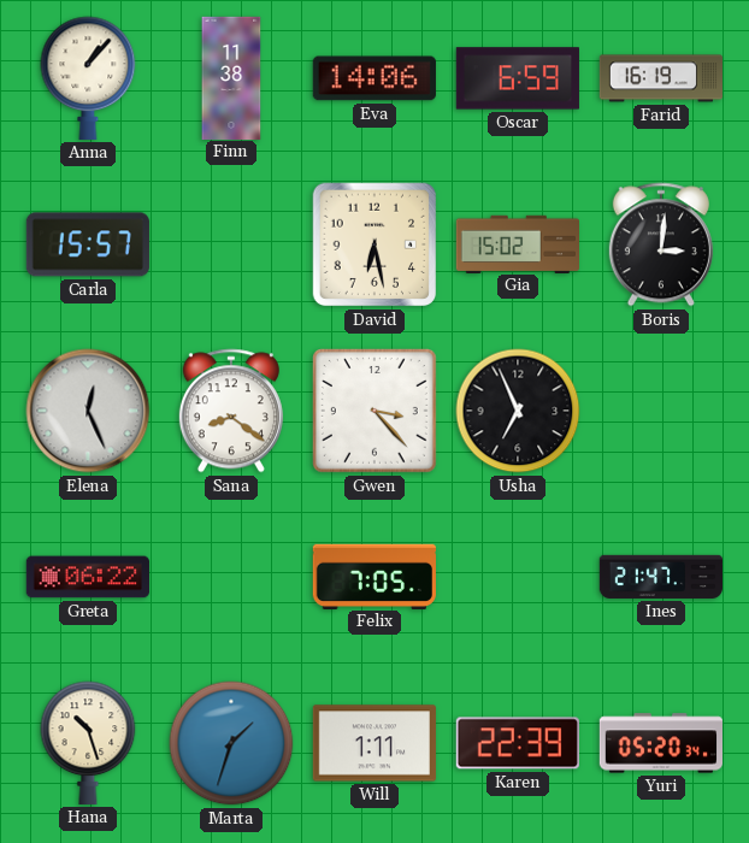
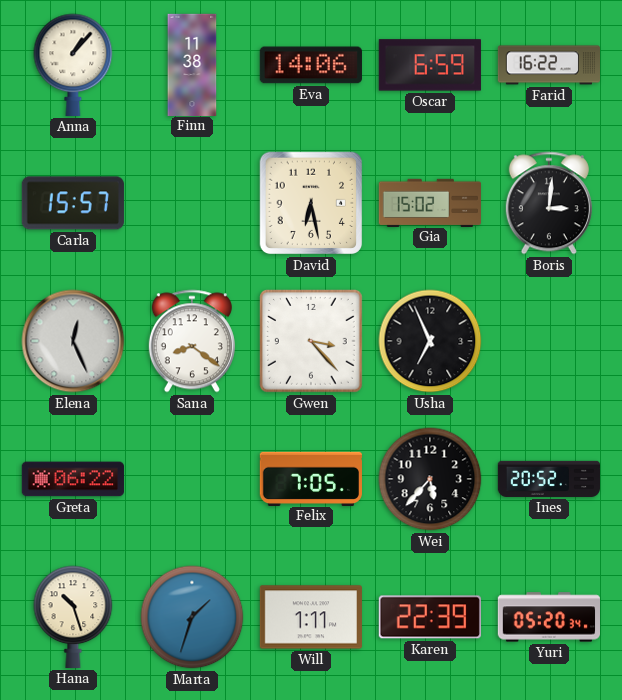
Farid: 16:19 -> 16:22 (548, 65)
Wei: none -> 5:37 (430, 479)
Ines: 21:47 -> 20:52 (548, 479)
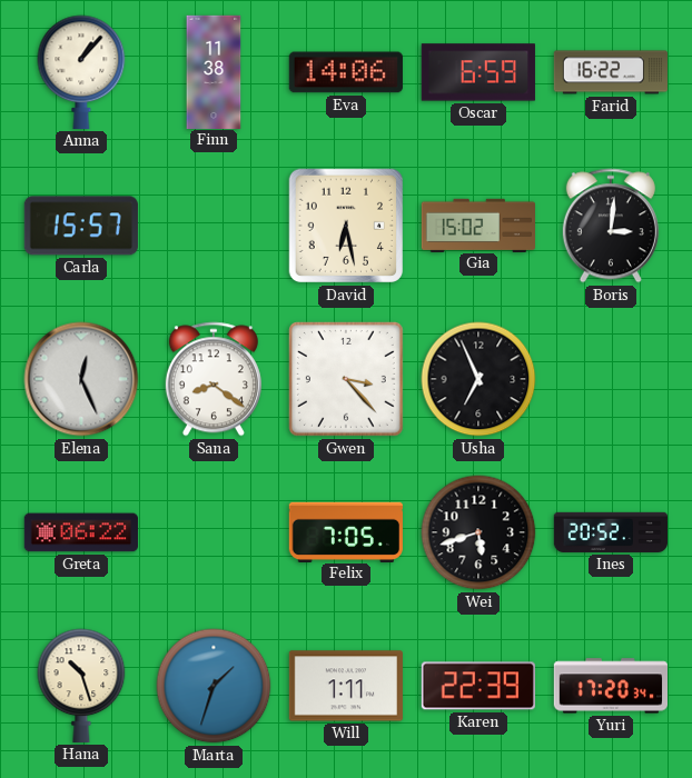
Wei: 5:37 -> 5:42 (478, 532)
Yuri: 05:20 -> 17:20 (610, 686)
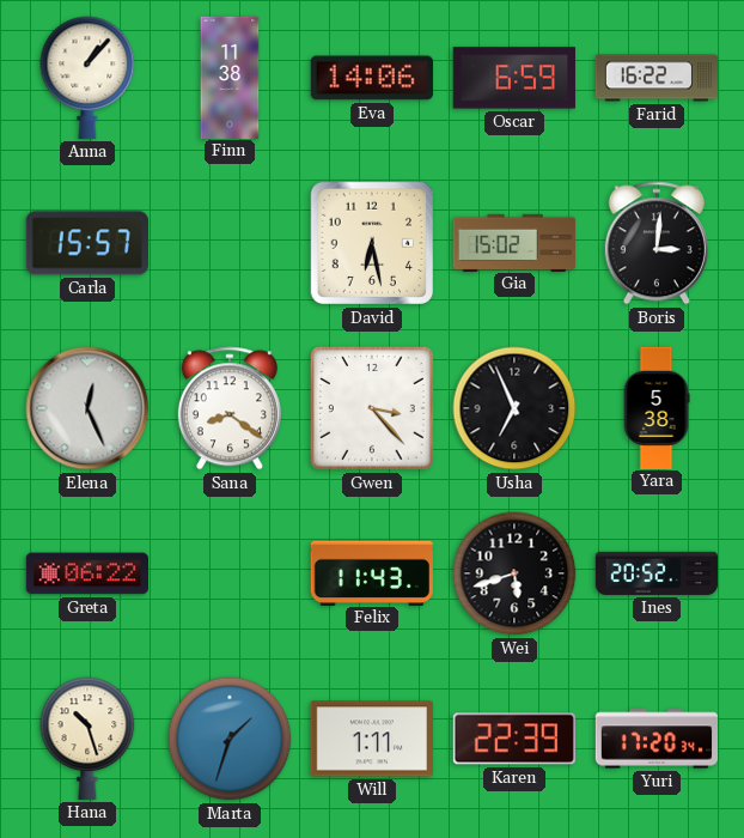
Yara: none -> 5:38 (657, 407)
Felix: 7:05 -> 11:43 (372, 572)
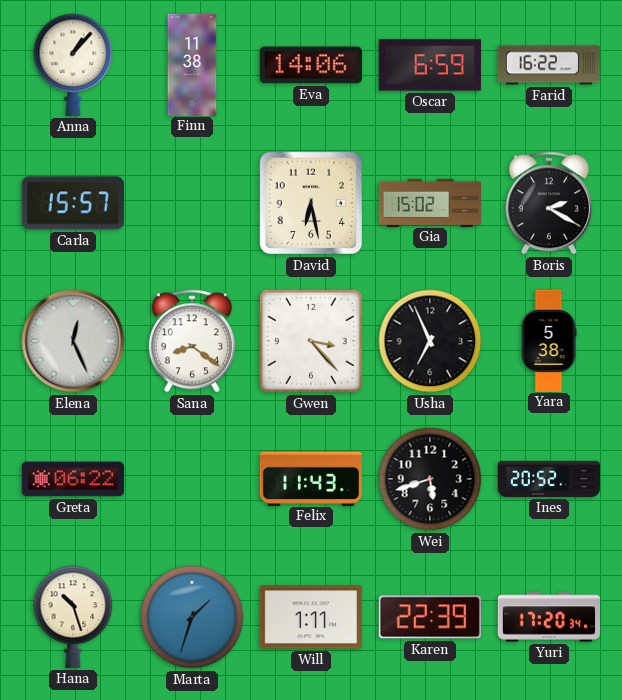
Boris: 3:01 -> 2:20 (549, 203)
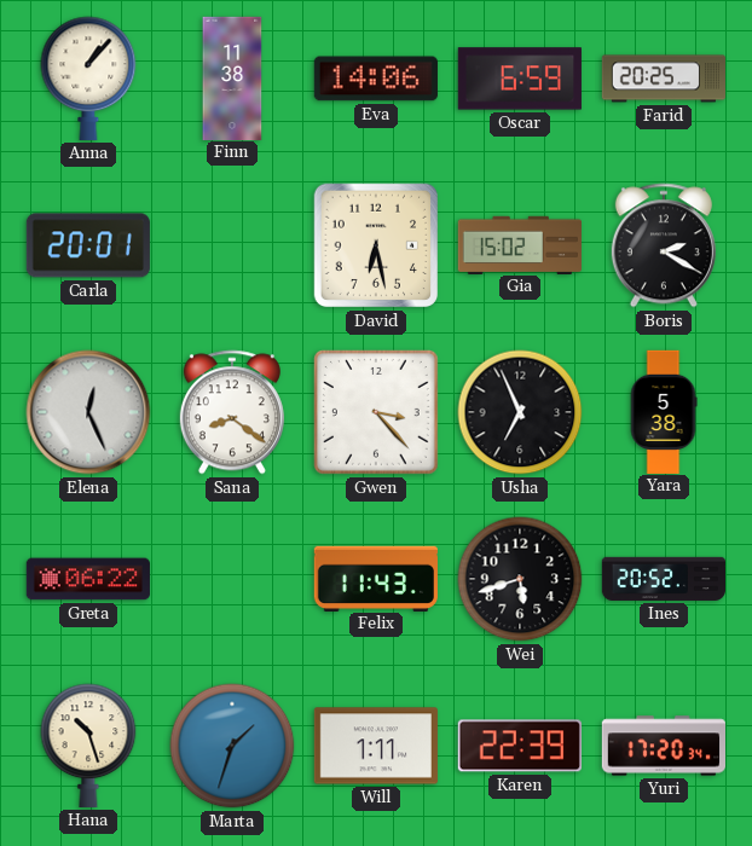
Farid: 16:22 -> 20:25 (663, 79)
Carla: 15:57 -> 20:01 (88, 245)
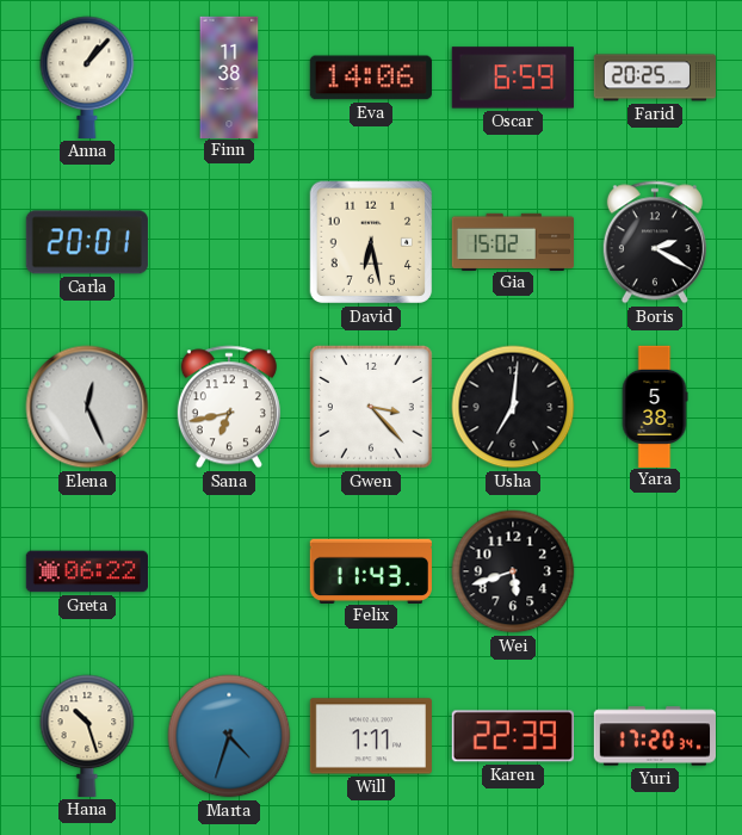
Sana: 8:21 -> 6:43 (229, 407)
Usha: 6:56 -> 7:01 (513, 407)
Ines: 20:52 -> none (663, 579)
Marta: 1:33 -> 4:33 (229, 736)
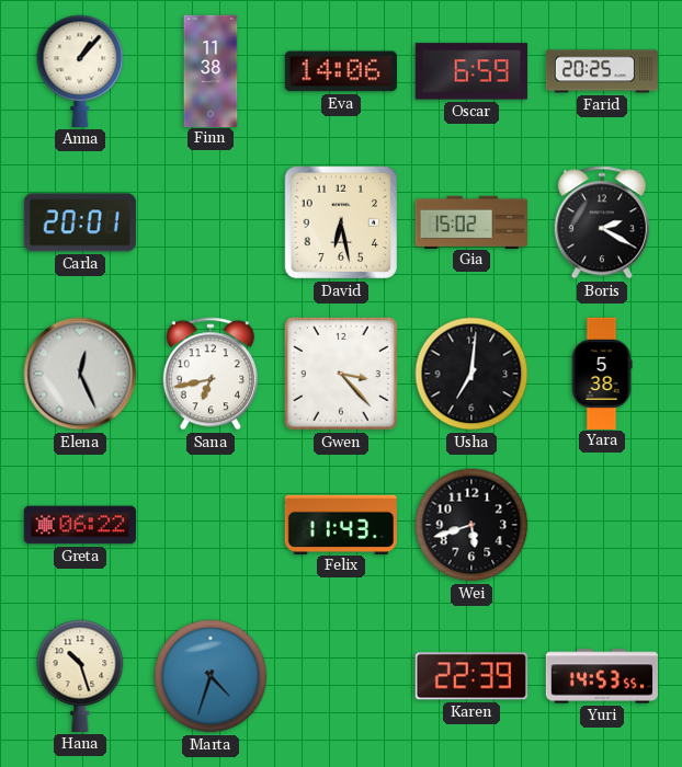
Will: 1:11 -> none (371, 736)
Yuri: 17:20 -> 14:53 (601, 676)
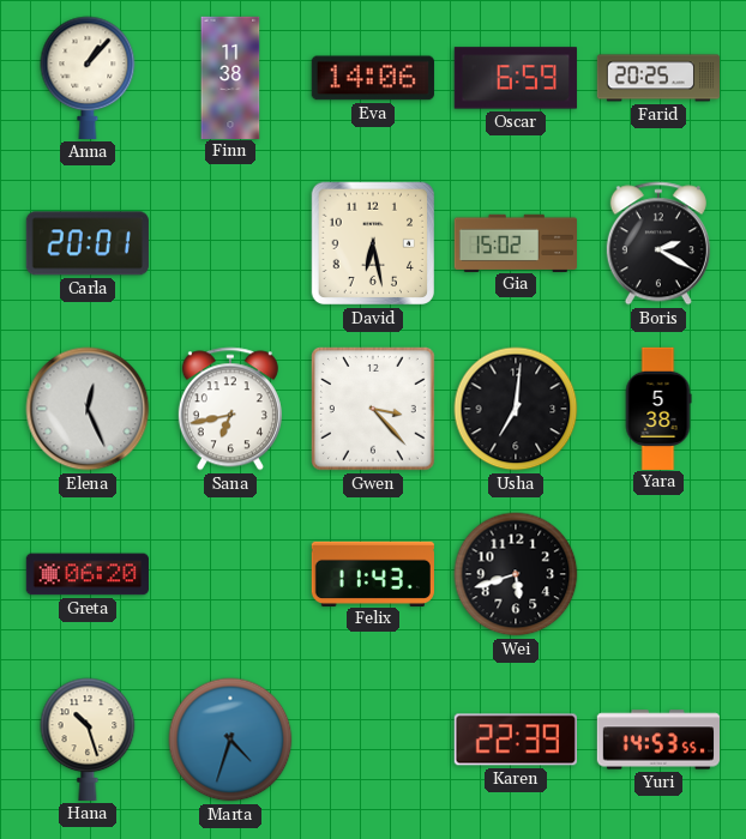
Greta: 06:22 -> 06:20 (88, 574)
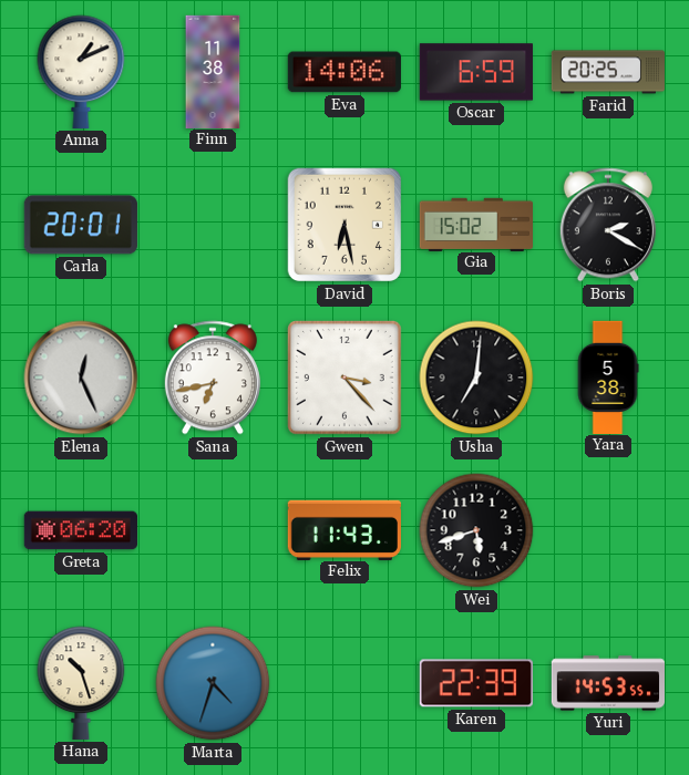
Anna: 1:07 -> 1:11 (81, 72)
